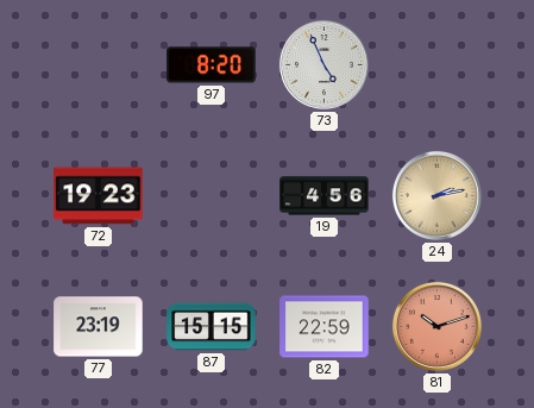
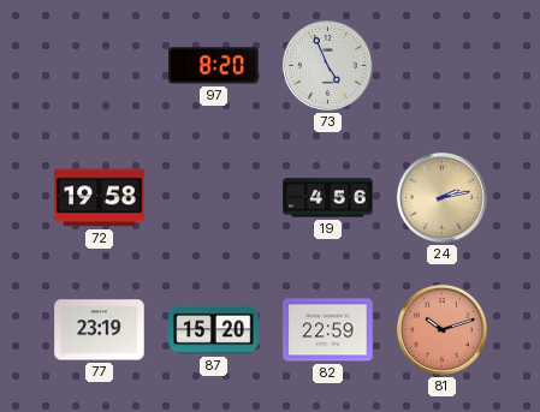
72: 19:23 -> 19:58 (100, 198)
87: 15:15 -> 15:20 (214, 330)
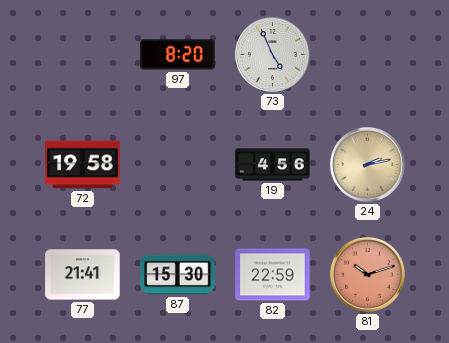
77: 23:19 -> 21:41 (83, 275)
87: 15:20 -> 15:30 (178, 275)
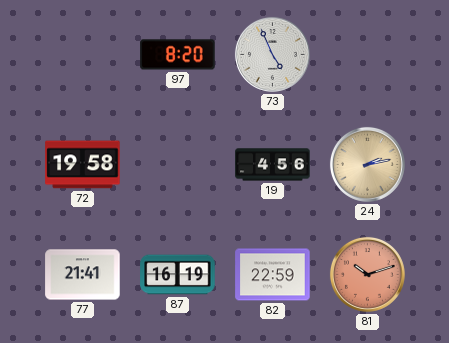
87: 15:30 -> 16:19 (178, 275)
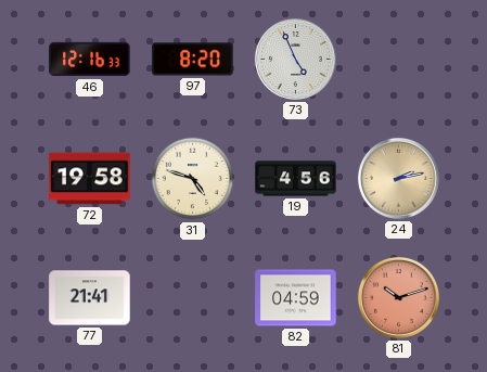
46: none -> 12:16 (90, 60)
31: none -> 4:48 (193, 179)
87: 16:19 -> none (178, 275)
82: 22:59 -> 04:59 (296, 298)
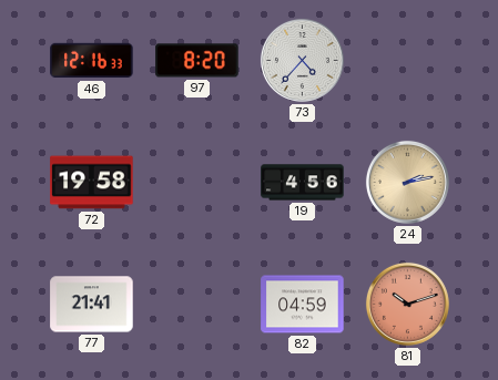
73: 4:56 -> 4:37 (302, 60)
31: 4:48 -> none (193, 179)
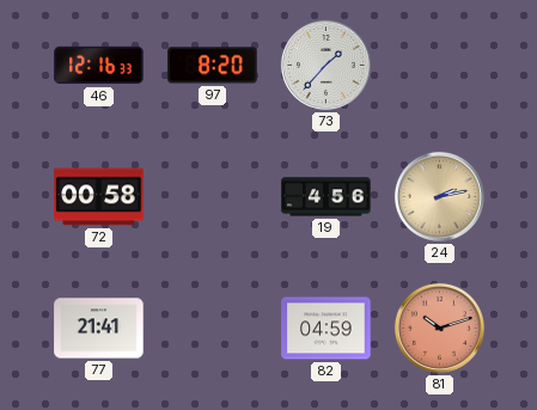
73: 4:37 -> 1:37 (325, 65)
72: 19:58 -> 00:58 (99, 197)
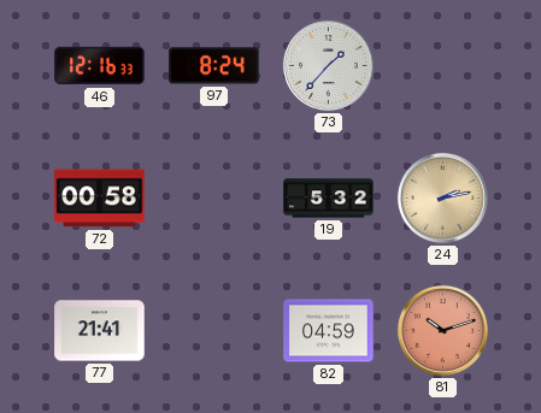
97: 8:20 -> 8:24 (214, 66)
19: 4:56 -> 5:32 (329, 199)
